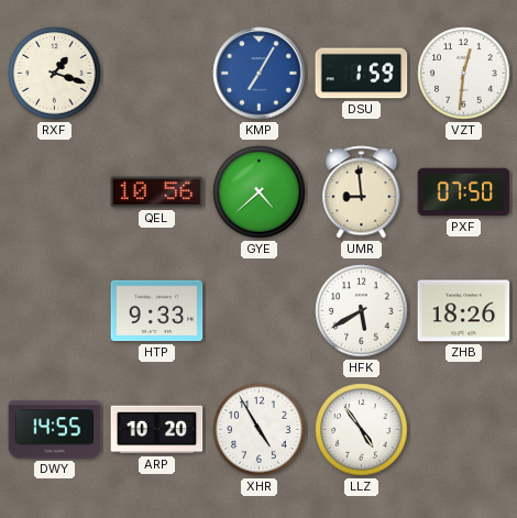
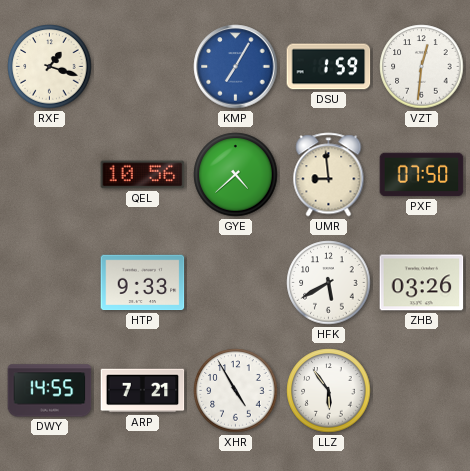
ZHB: 18:26 -> 03:26 (422, 283)
ARP: 10:20 -> 7:21 (143, 391)
LLZ: 4:54 -> 5:54 (329, 391)
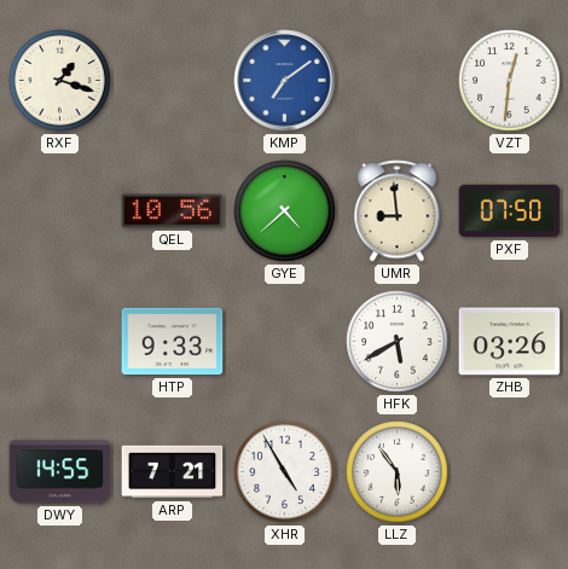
KMP: 7:05 -> 7:09 (285, 81)
DSU: 1:59 -> none (329, 67)
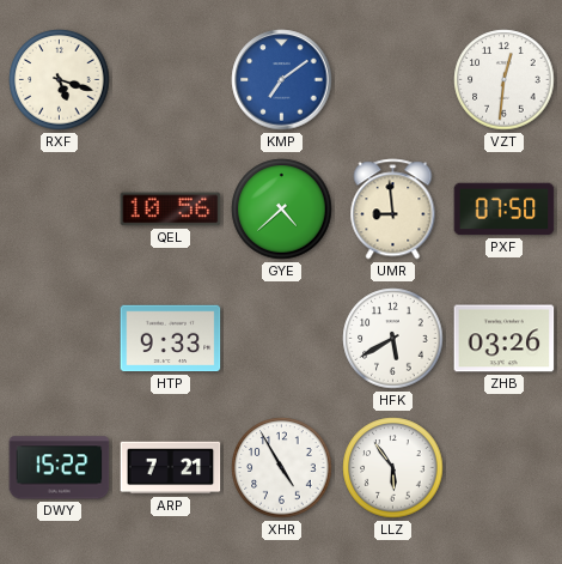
RXF: 1:18 -> 5:18 (60, 80)
DWY: 14:55 -> 15:22 (60, 468)
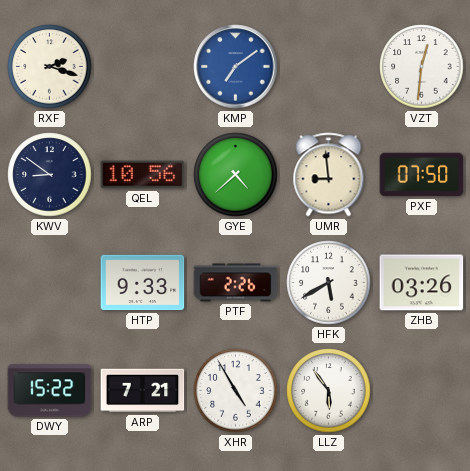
RXF: 5:18 -> 2:18 (50, 67)
KWV: none -> 8:51 (50, 175)
PTF: none -> 2:26 (236, 283)
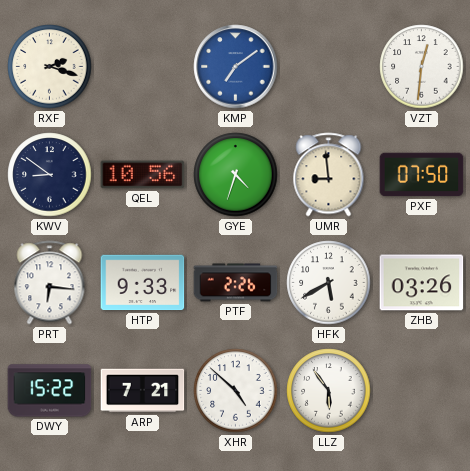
GYE: 4:38 -> 4:33 (236, 175)
PRT: none -> 6:16 (50, 283)
XHR: 4:55 -> 4:52 (236, 391)
